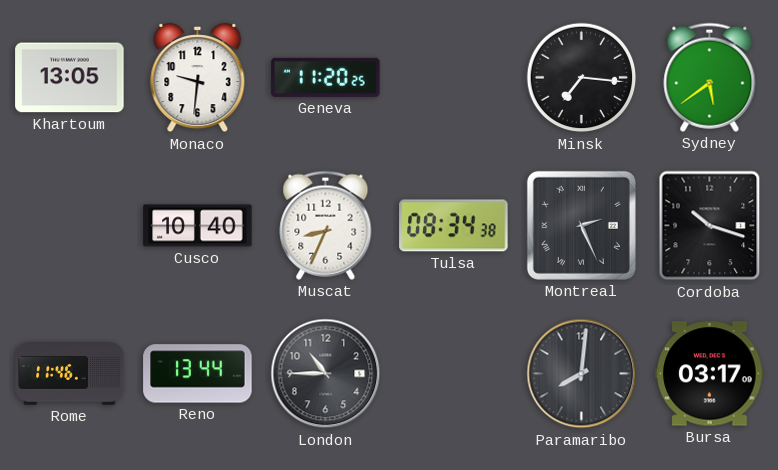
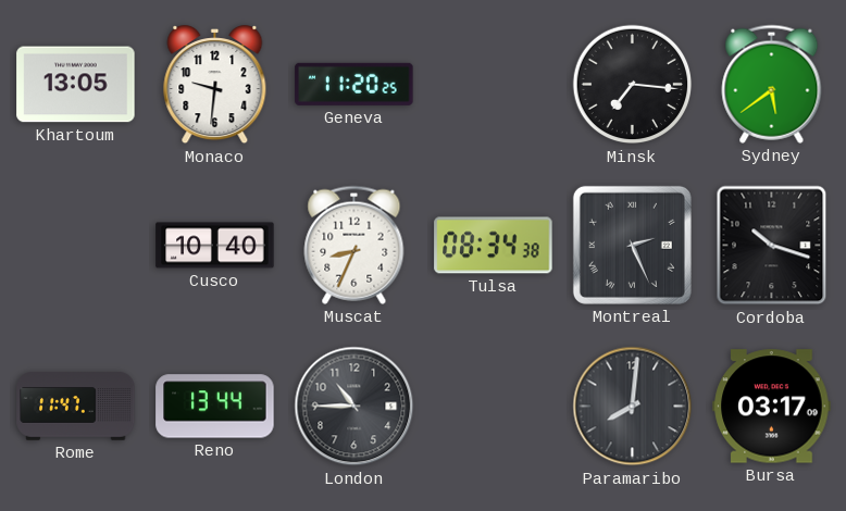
Rome: 11:46 -> 11:47 (76, 407)
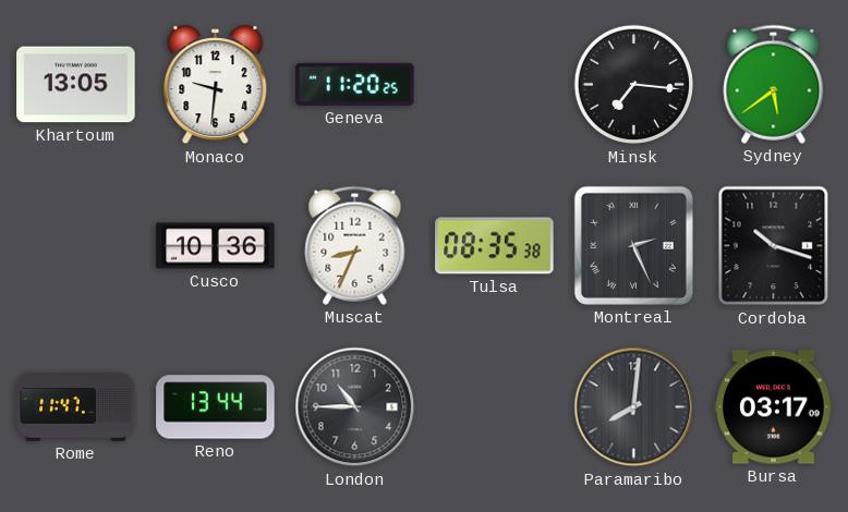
Cusco: 10:40 -> 10:36 (216, 246)
Tulsa: 08:34 -> 08:35 (495, 246)
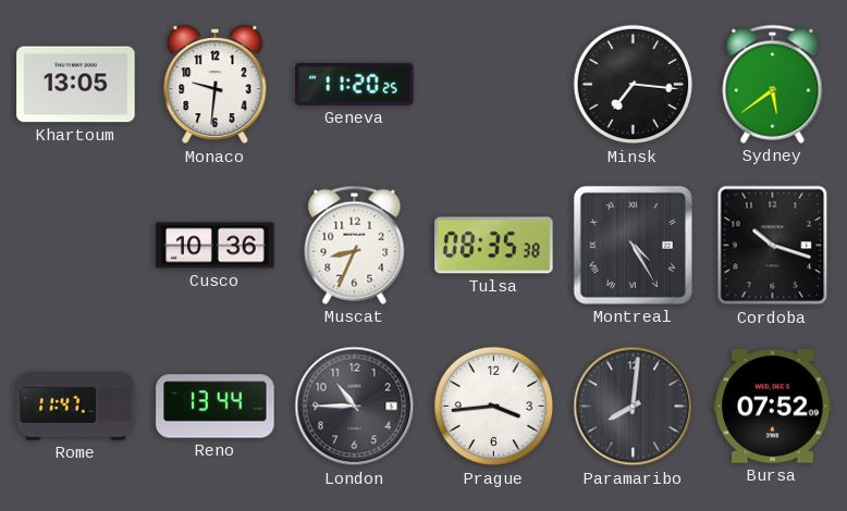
Montreal: 2:26 -> 4:25 (633, 245)
Prague: none -> 3:44 (494, 407)
Bursa: 03:17 -> 07:52 (773, 407)
